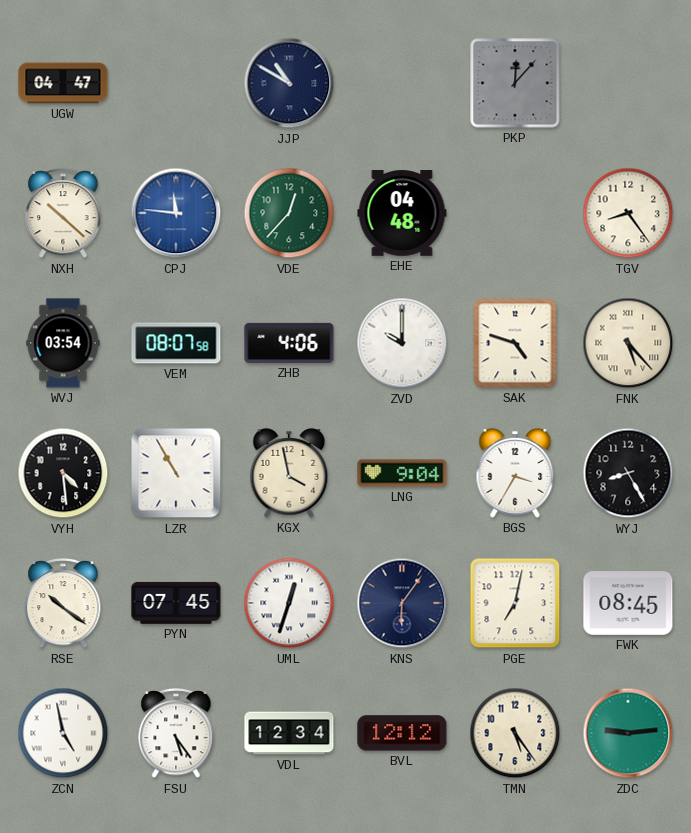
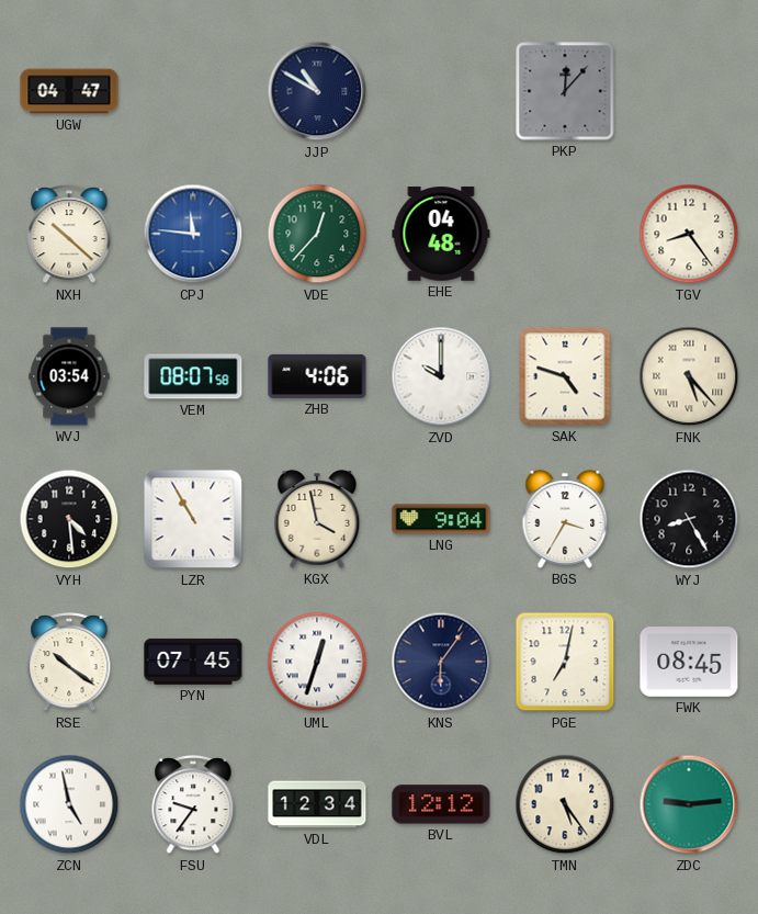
FSU: 5:24 -> 9:36 (193, 805)
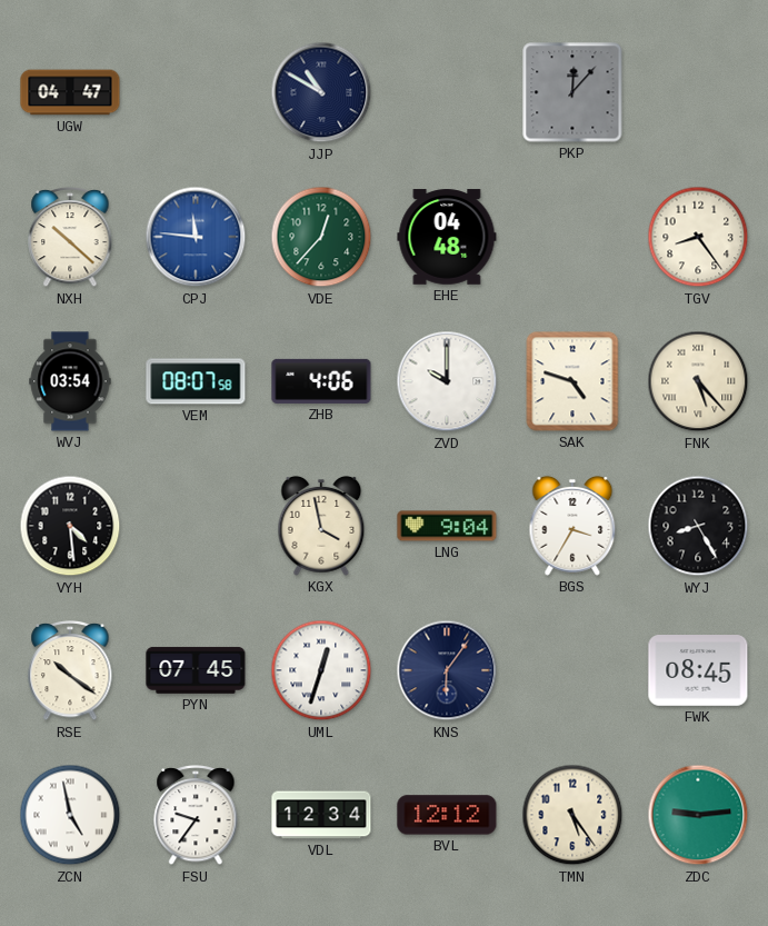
LZR: 10:55 -> none (193, 519)
PGE: 7:02 -> none (565, 662)
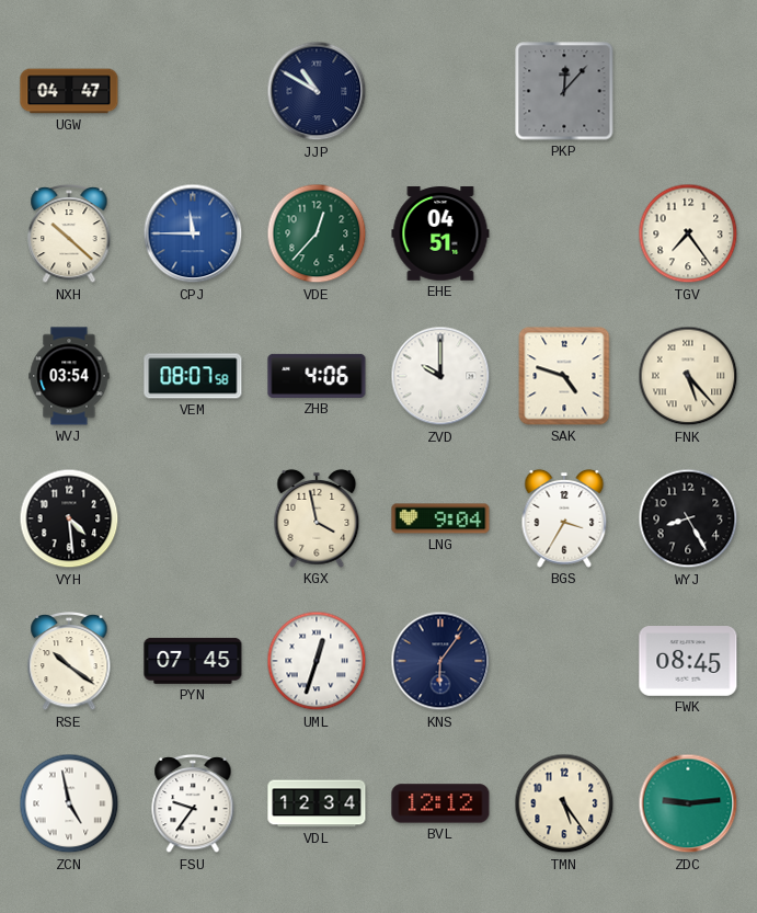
CPJ: 11:46 -> 11:45 (193, 233)
EHE: 04:48 -> 04:51 (440, 233)
TGV: 8:24 -> 7:24 (688, 233)
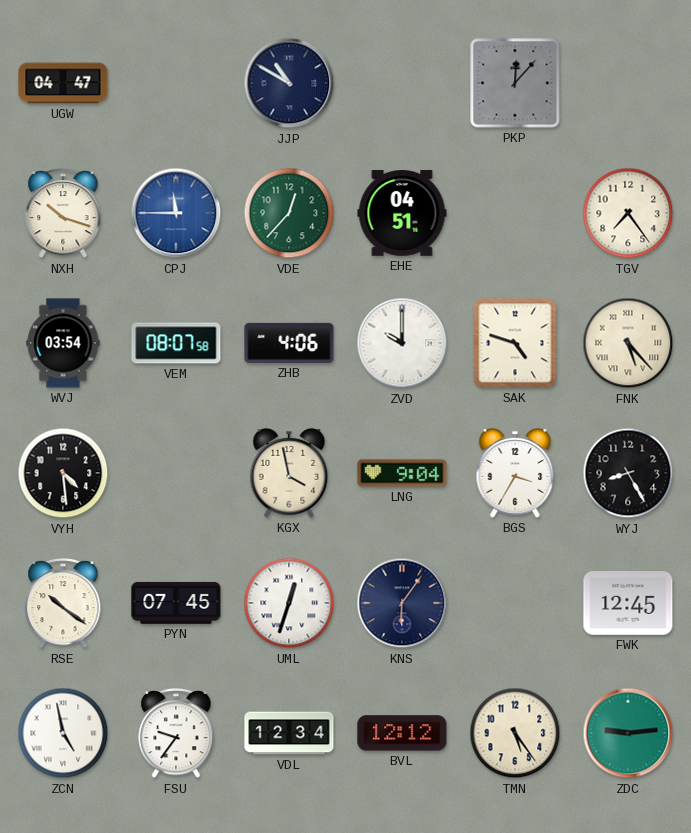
NXH: 10:22 -> 10:18 (63, 214)
FWK: 08:45 -> 12:45 (628, 604)
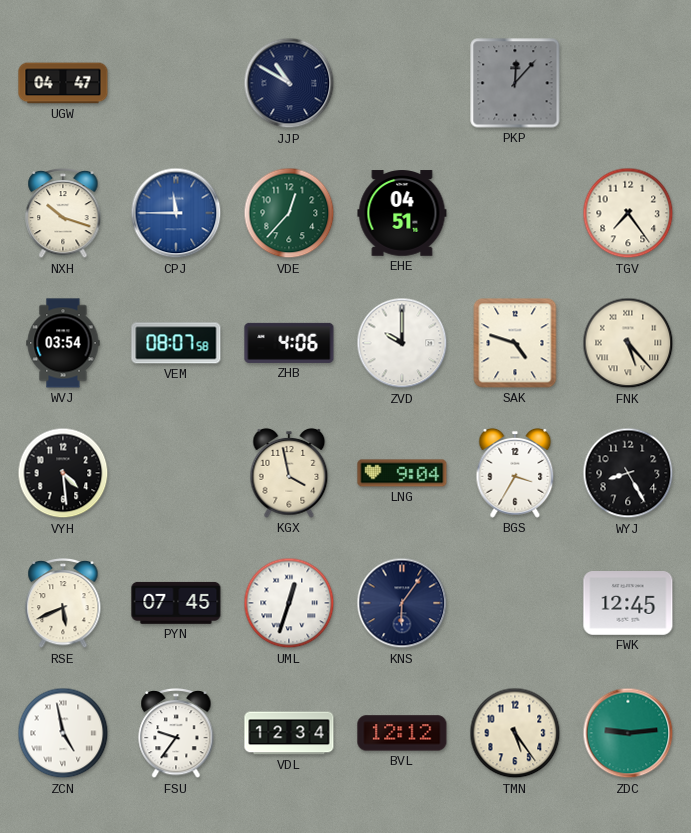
RSE: 10:21 -> 5:41 (63, 604)
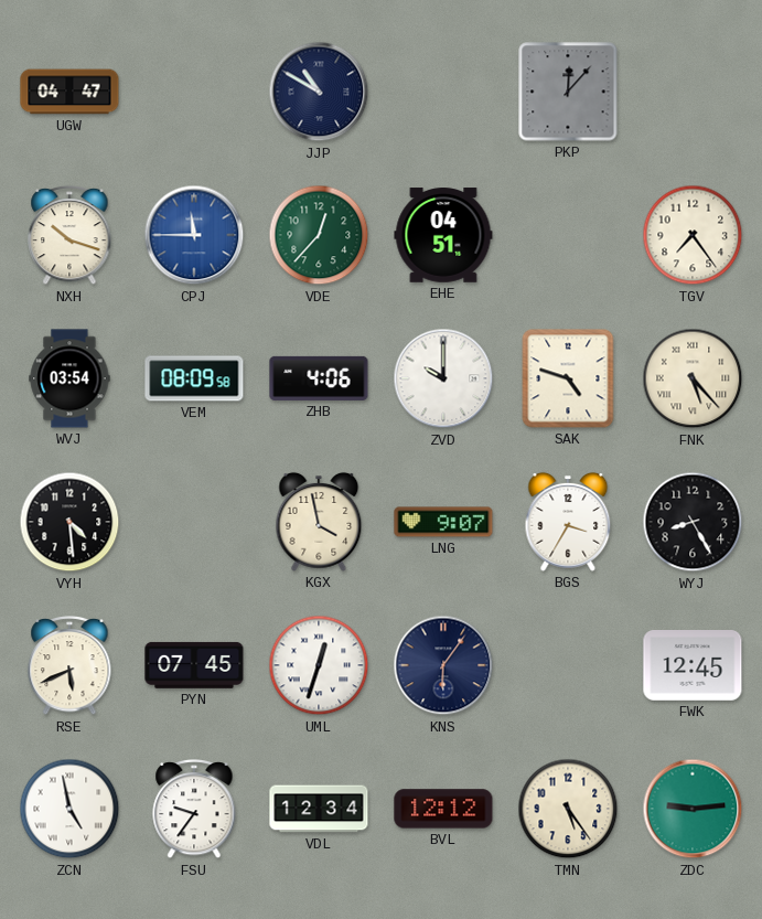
VEM: 08:07 -> 08:09 (194, 378)
LNG: 9:04 -> 9:07 (443, 522)
